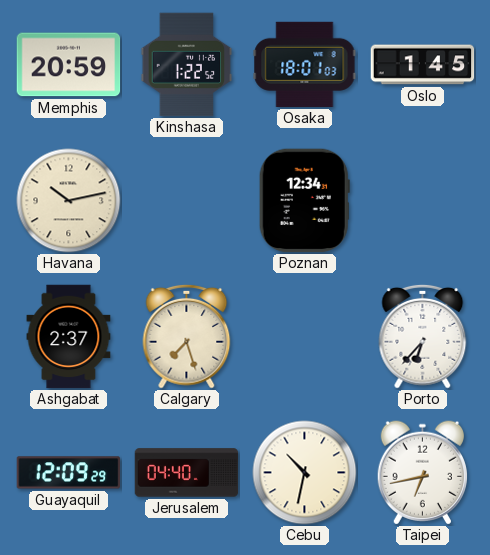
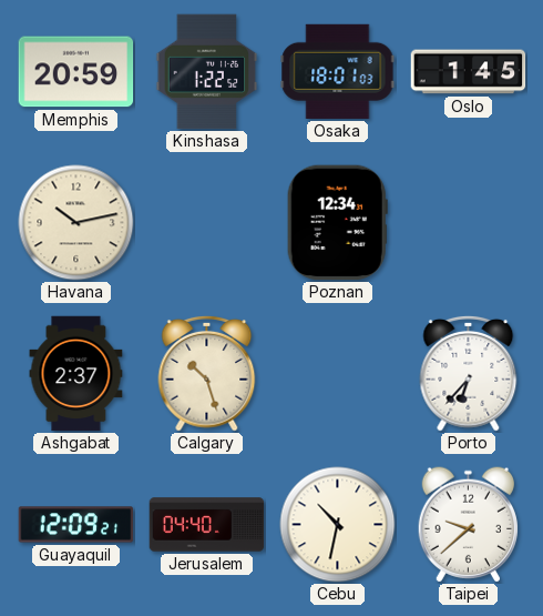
Calgary: 7:27 -> 10:27 (207, 373)
Guayaquil: 12:09:29 -> 12:09:21 (76, 525)
Taipei: 6:43 -> 9:38 (468, 525)
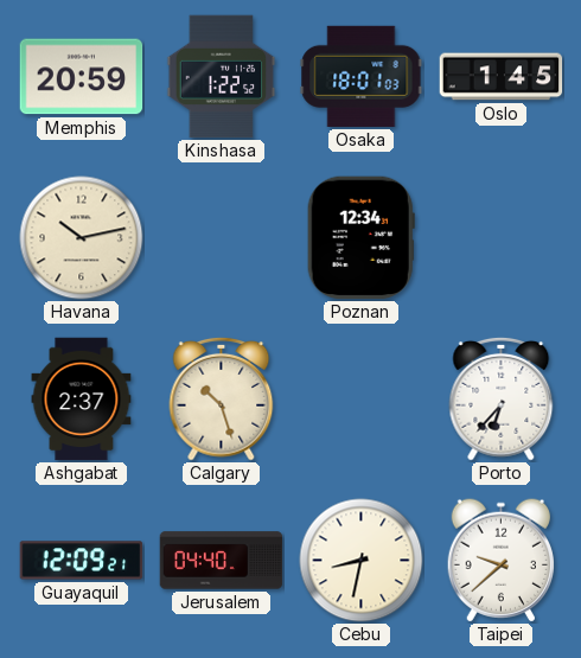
Cebu: 10:32 -> 8:32 (362, 561)
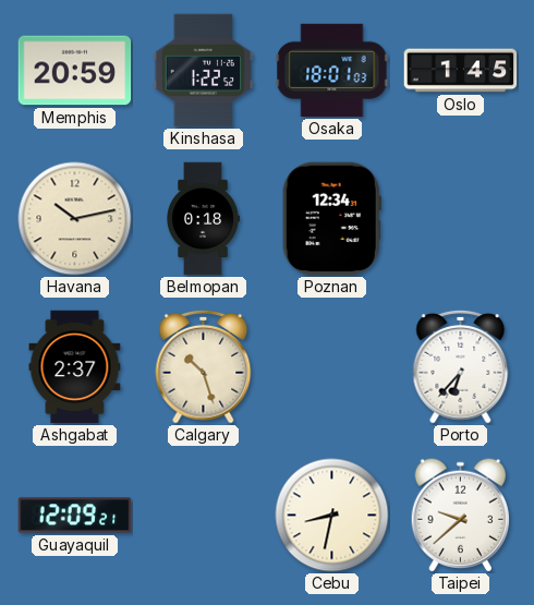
Belmopan: none -> 0:18 (204, 219)
Jerusalem: 04:40 -> none (222, 561)
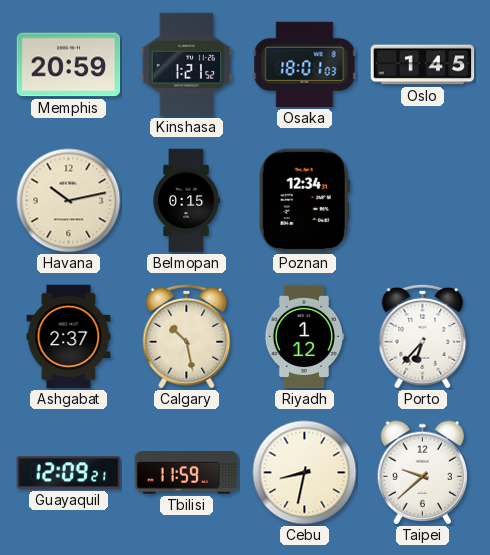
Kinshasa: 1:22 -> 1:21 (187, 65)
Belmopan: 0:18 -> 0:15 (187, 201)
Calgary: 10:27 -> 10:28 (187, 336)
Riyadh: none -> 1:12 (304, 337)
Tbilisi: none -> 11:59 (187, 473)
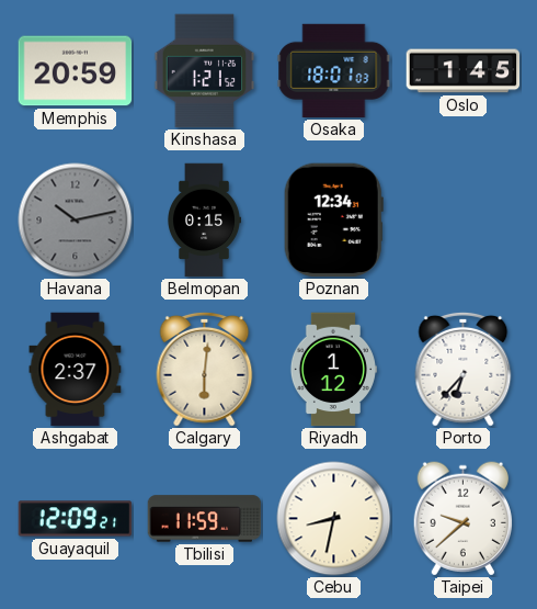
Havana dial: cream -> grey (76, 221)
Calgary: 10:28 -> 6:01 (205, 369)
